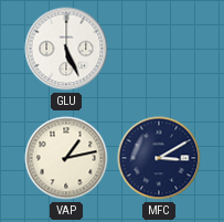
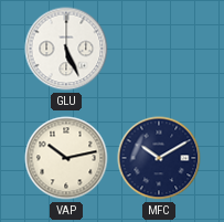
VAP: 1:13 -> 10:13 (66, 158)
MFC: 3:10 -> 10:10 (159, 158)
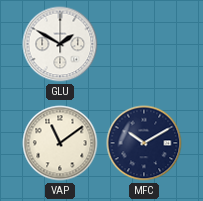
GLU: 5:26 -> 1:50 (60, 44)
VAP: 10:13 -> 11:09 (60, 143)
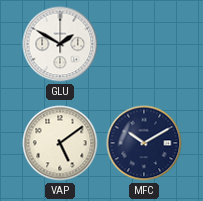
VAP: 11:09 -> 5:09 (60, 143)
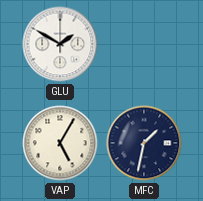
VAP: 5:09 -> 5:05 (60, 143)
MFC: 10:10 -> 1:32 (144, 143)
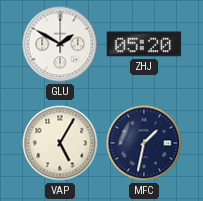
ZHJ: none -> 05:20 (144, 44)
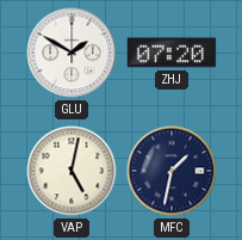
ZHJ: 05:20 -> 07:20 (172, 53)
VAP: 5:05 -> 5:02 (72, 171)
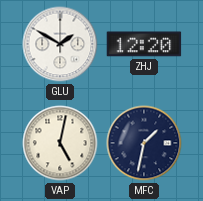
ZHJ: 07:20 -> 12:20 (144, 44)
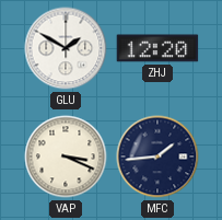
VAP: 5:02 -> 3:19 (66, 157)
MFC: 1:32 -> 1:44 (157, 157)
